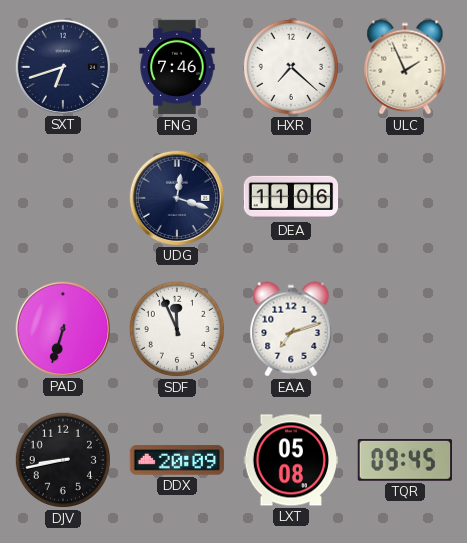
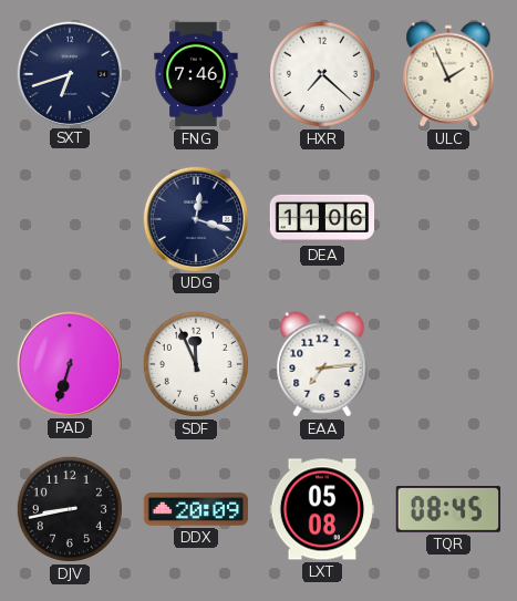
EAA: 7:12 -> 7:14 (322, 364)
TQR: 09:45 -> 08:45 (447, 510)
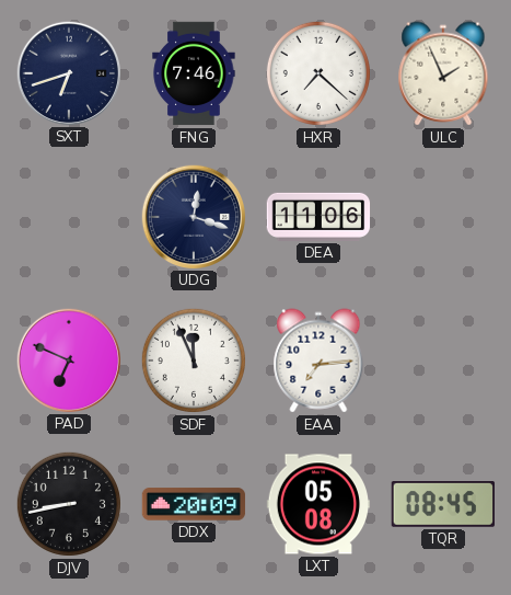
PAD: 6:33 -> 6:49 (68, 359)
